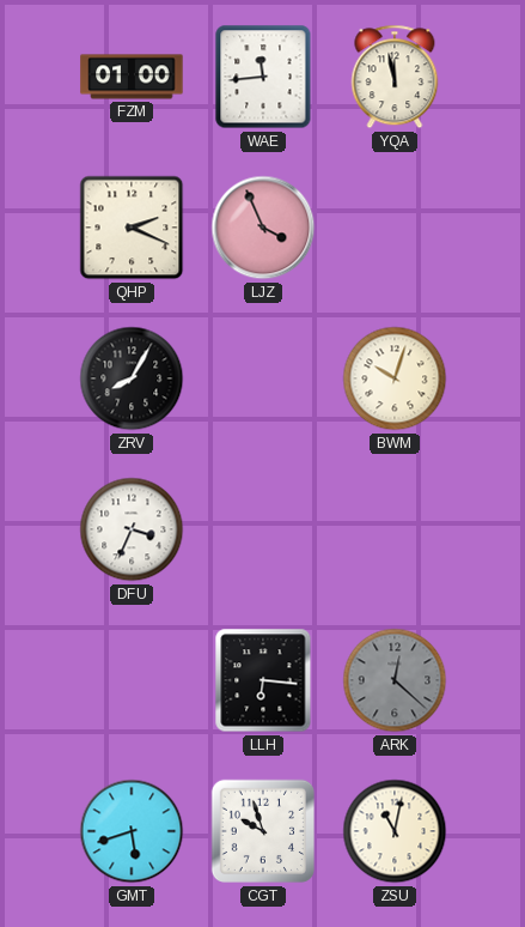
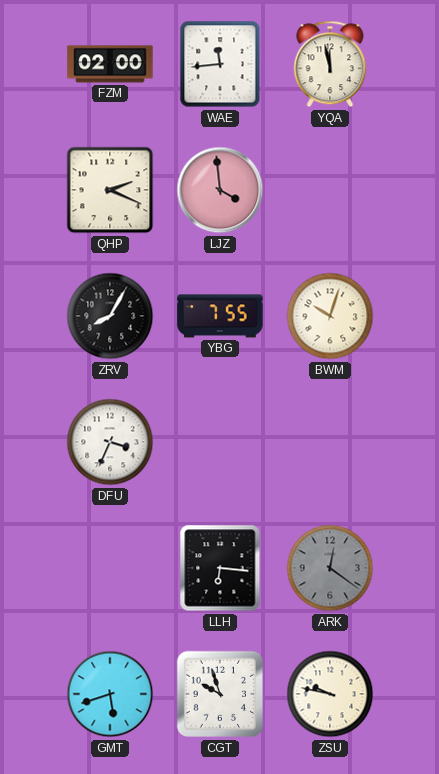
FZM: 01:00 -> 02:00 (110, 64)
LJZ: 3:56 -> 3:59 (220, 190)
YBG: none -> 7:55 (220, 316)
ARK: 12:22 -> 12:21 (330, 568)
ZSU: 11:02 -> 9:47 (330, 694)
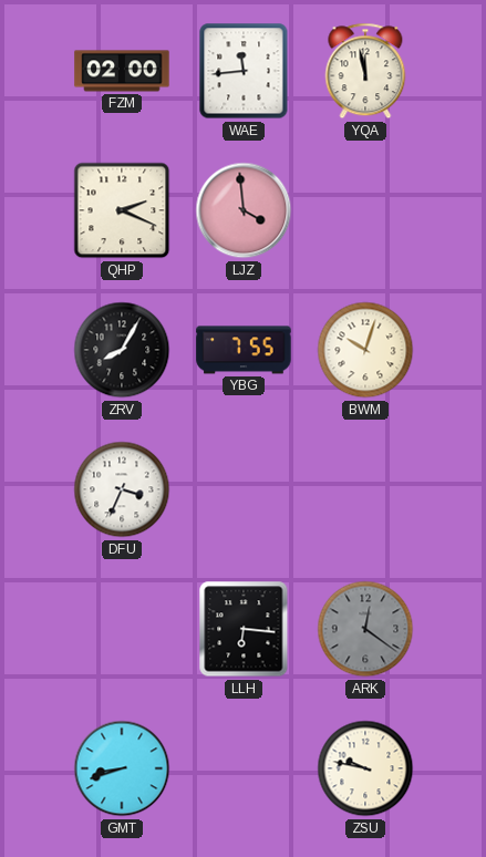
GMT: 5:42 -> 8:42 (122, 768)
CGT: 9:57 -> none (220, 694)
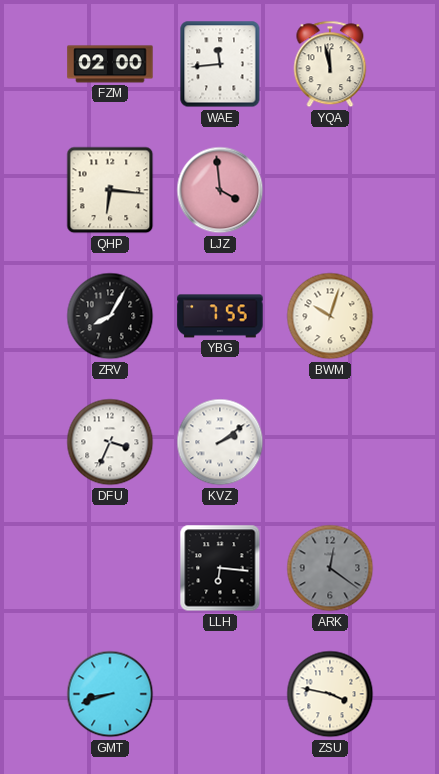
QHP: 2:19 -> 6:16 (110, 190)
KVZ: none -> 2:09 (220, 442)
ZSU: 9:47 -> 3:47 (330, 694)
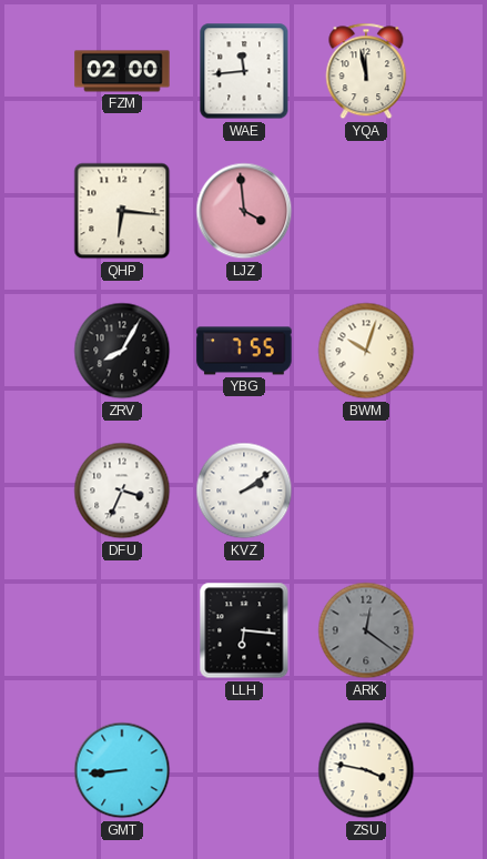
GMT: 8:42 -> 8:44 (122, 770)
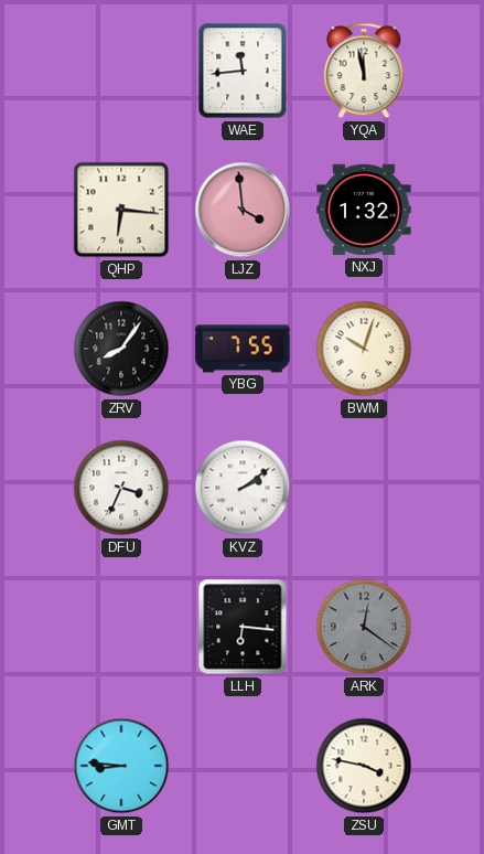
FZM: 02:00 -> none (122, 71)
NXJ: none -> 1:32 (364, 210)
ZRV: 8:05 -> 8:06 (121, 349)
GMT: 8:44 -> 8:46 (121, 766)
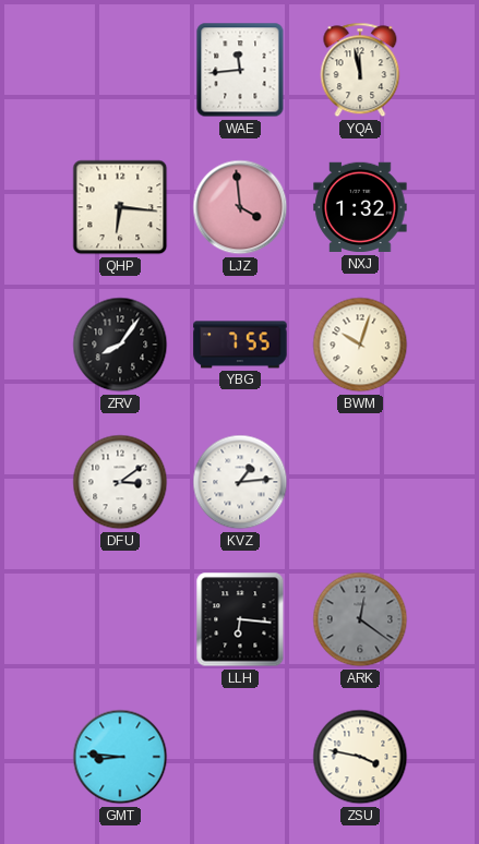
DFU: 3:34 -> 3:09 (120, 482)
KVZ: 2:09 -> 1:14 (240, 482)
